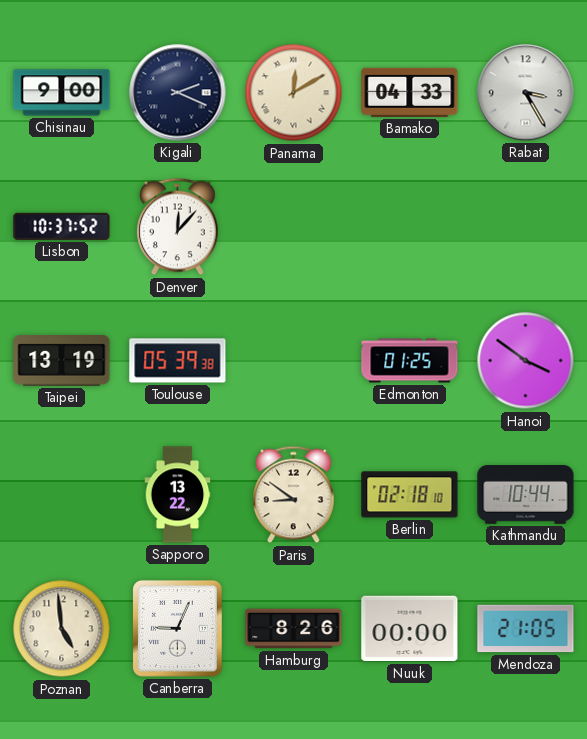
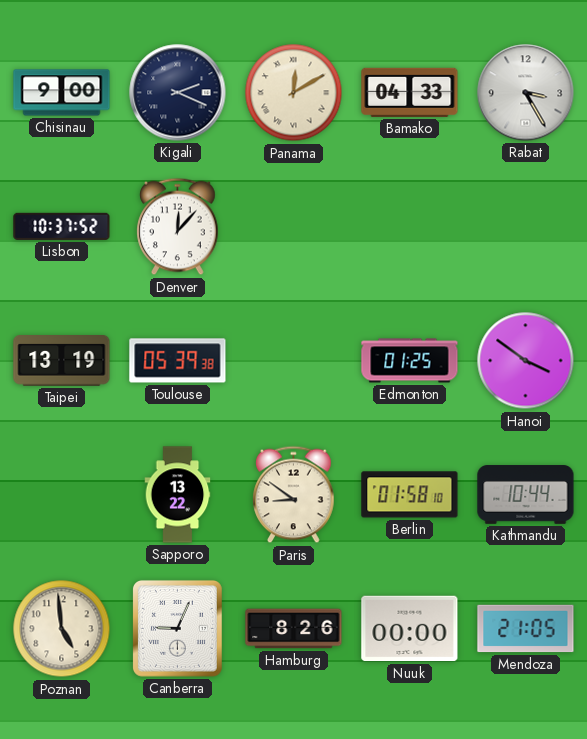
Berlin: 02:18 -> 01:58 (410, 495)
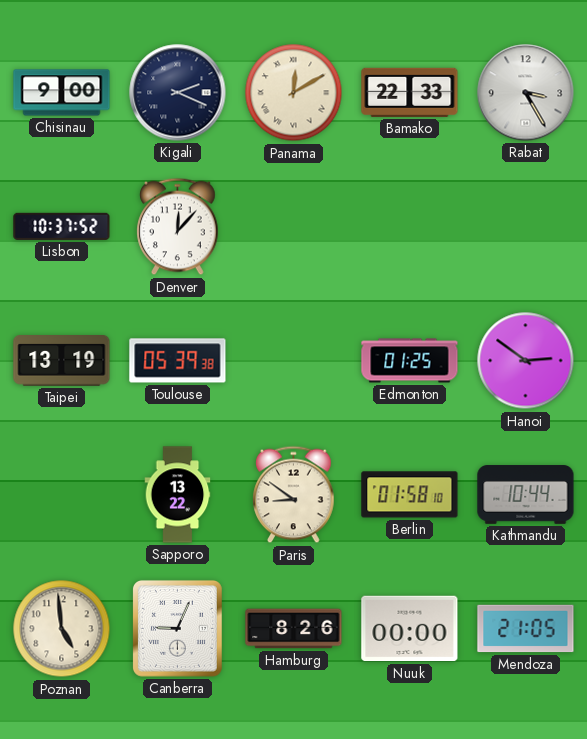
Bamako: 04:33 -> 22:33 (410, 92)
Hanoi: 3:51 -> 2:51 (526, 361)
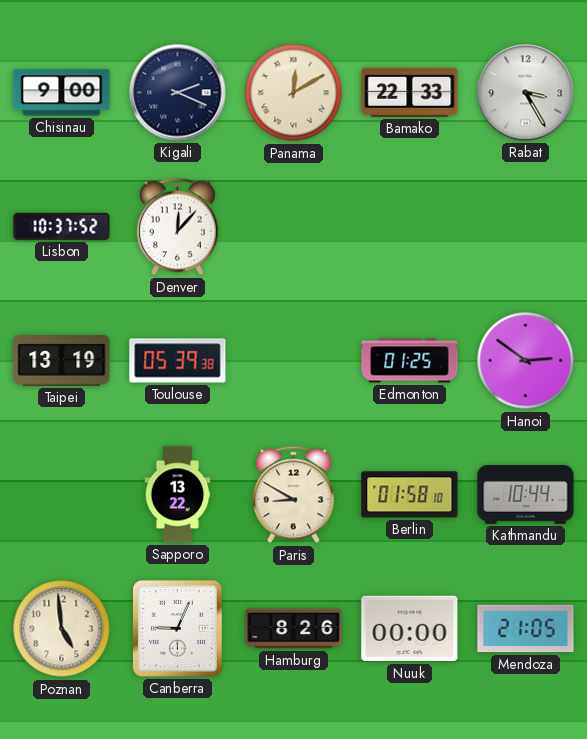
Paris: 8:51 -> 8:50 (294, 495)
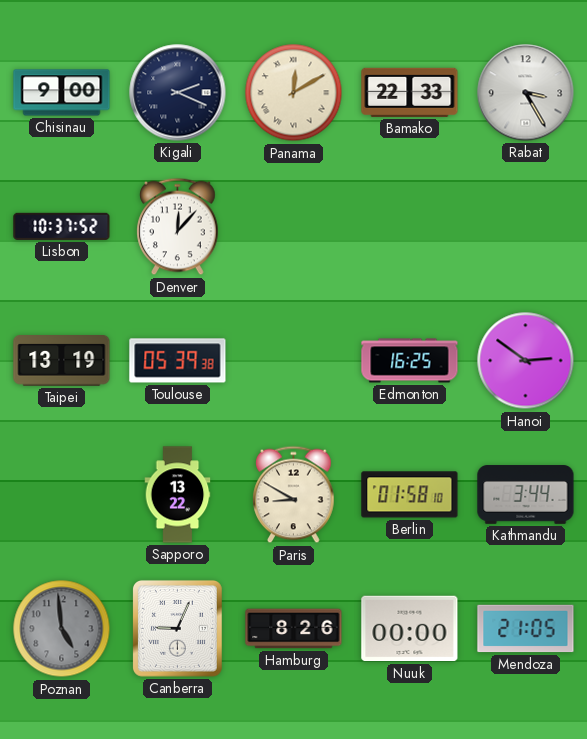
Edmonton: 01:25 -> 16:25 (410, 361)
Kathmandu: 10:44 -> 3:44 (526, 495)
Poznan dial: cream -> grey (62, 629)
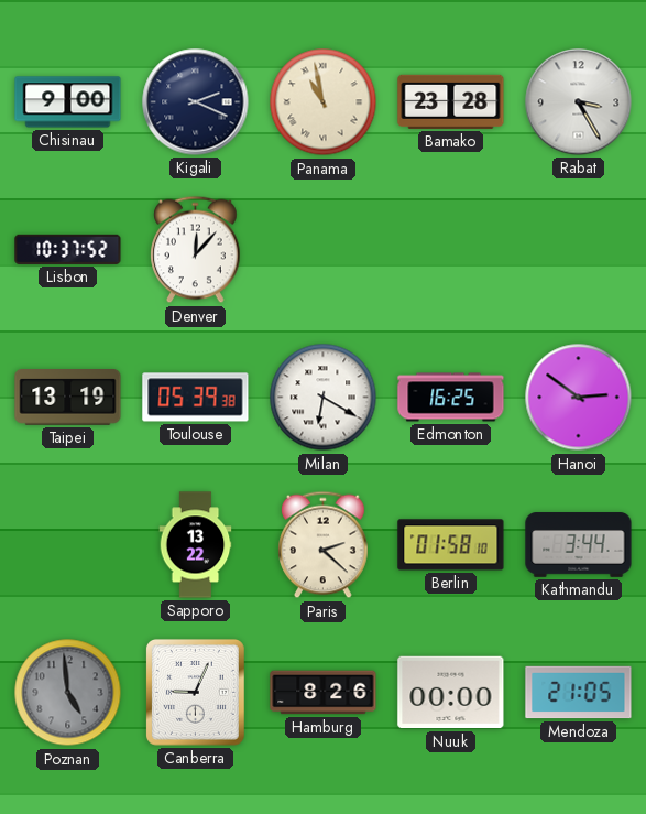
Panama: 12:10 -> 10:58 (324, 102)
Bamako: 22:33 -> 23:28 (451, 101)
Milan: none -> 6:20 (324, 398)
Paris: 8:50 -> 2:22 (324, 545)
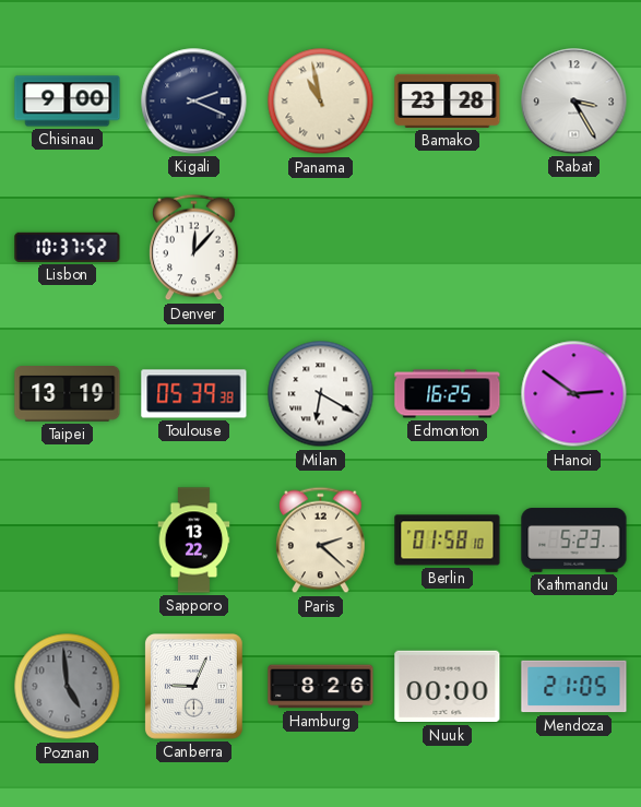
Kathmandu: 3:44 -> 5:23 (574, 541)
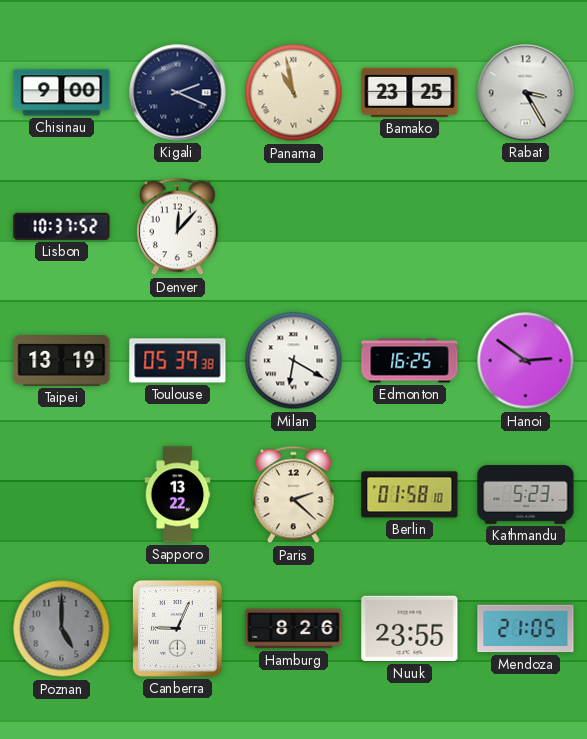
Bamako: 23:28 -> 23:25 (410, 92)
Poznan: 4:59 -> 5:00 (62, 629)
Nuuk: 00:00 -> 23:55 (410, 629)
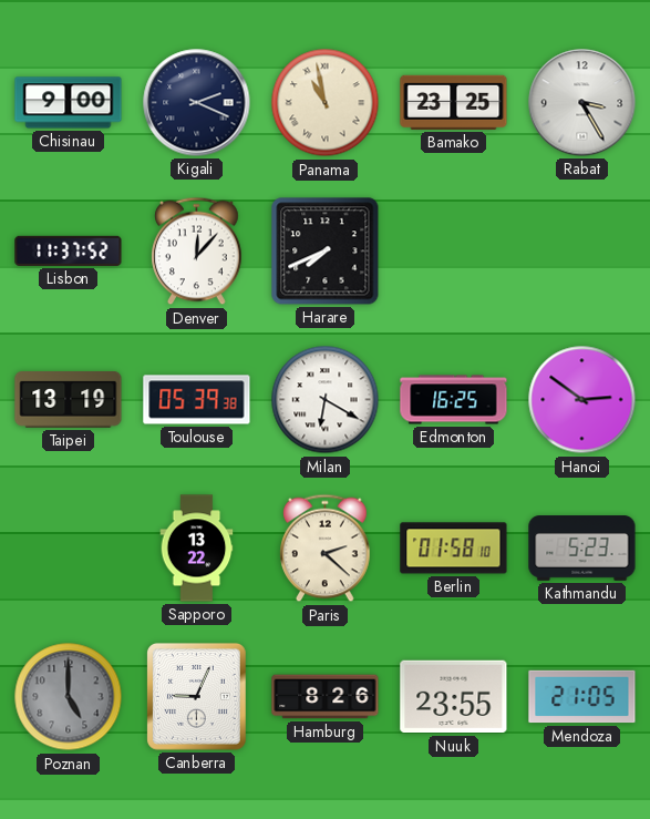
Lisbon: 10:37 -> 11:37 (69, 250)
Harare: none -> 7:41 (326, 252)
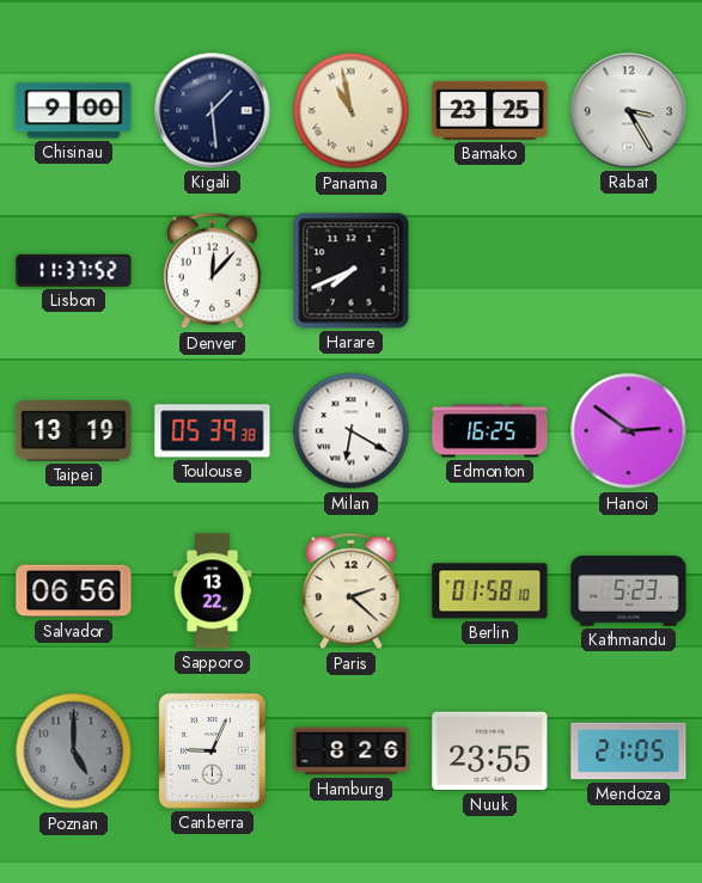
Kigali: 2:19 -> 1:29 (213, 111)
Salvador: none -> 06:56 (74, 591)
